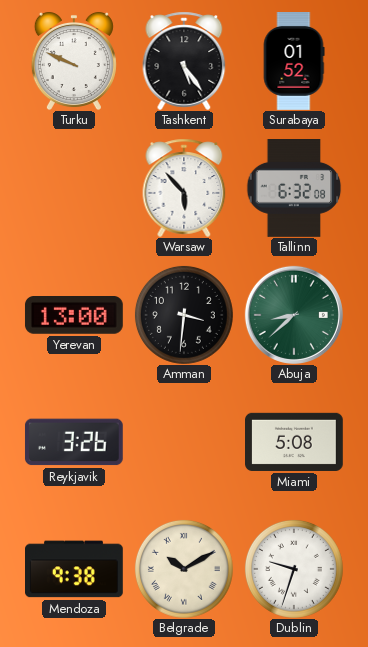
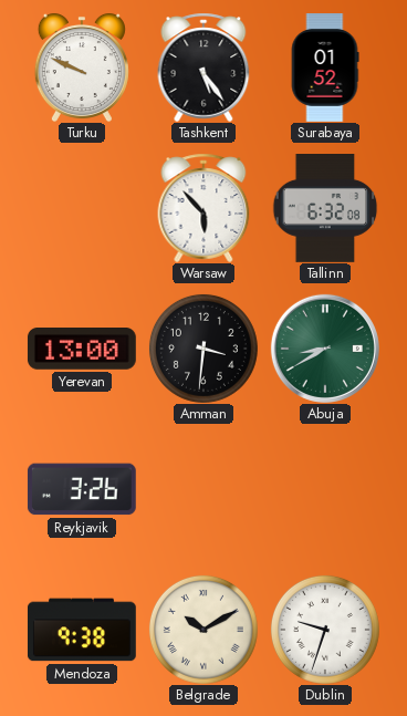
Abuja: 8:38 -> 8:40 (325, 349)
Miami: 5:08 -> none (295, 442)
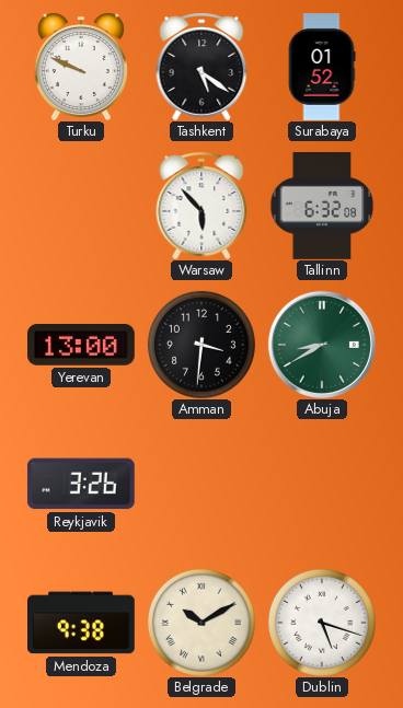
Tashkent: 5:24 -> 5:21 (201, 67)
Dublin: 9:33 -> 5:18 (322, 623)
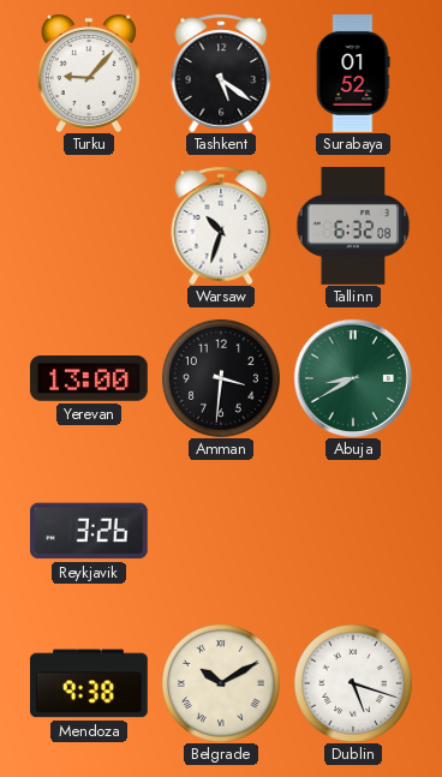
Turku: 9:49 -> 9:07 (89, 73)
Warsaw: 5:53 -> 10:33 (221, 226)
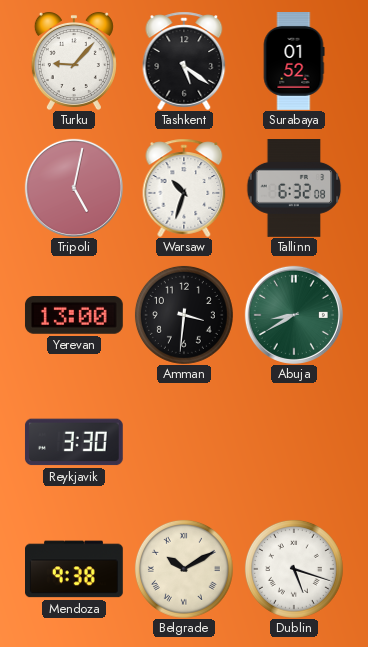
Tripoli: none -> 5:02 (74, 188)
Reykjavik: 3:26 -> 3:30 (74, 442)
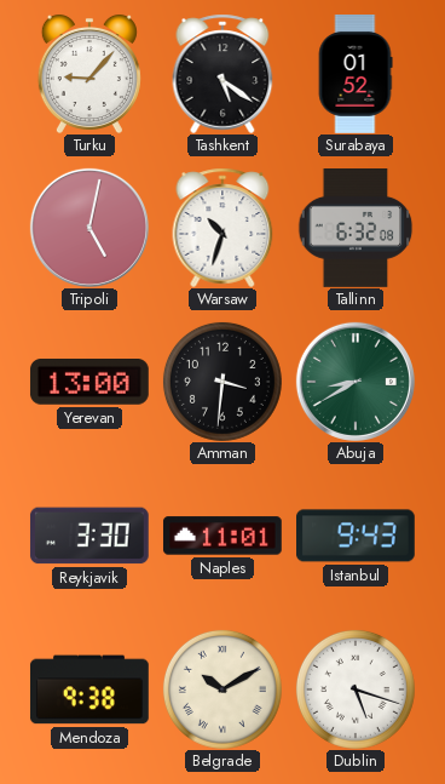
Naples: none -> 11:01 (223, 536)
Istanbul: none -> 9:43 (357, 536)
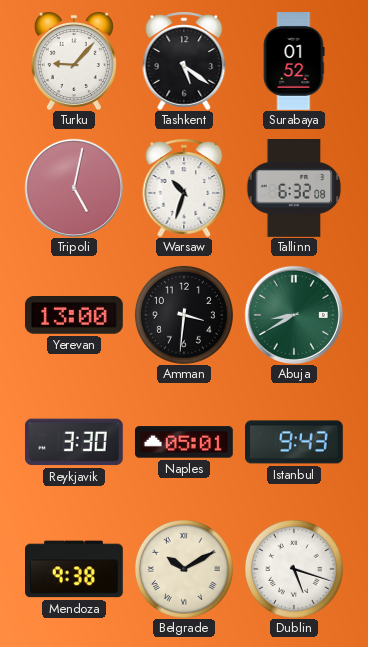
Naples: 11:01 -> 05:01 (184, 442)
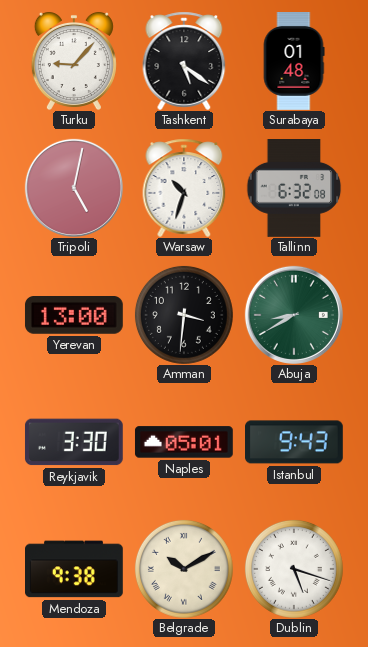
Surabaya: 01:52 -> 01:48 (294, 62)
